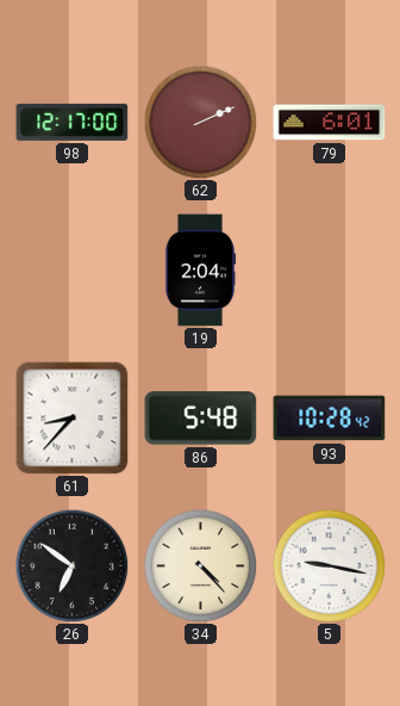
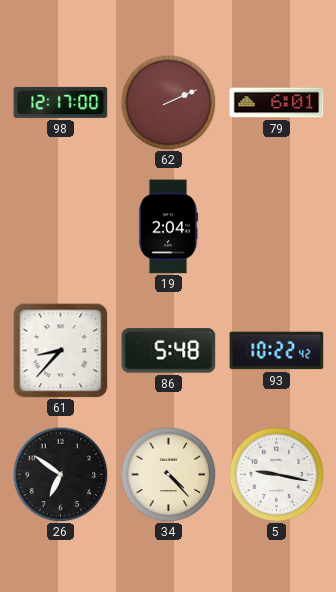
93: 10:28 -> 10:22 (277, 351)
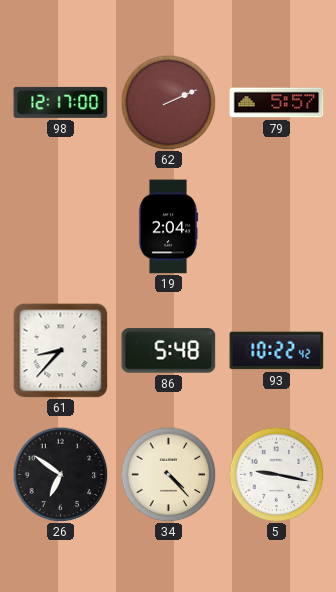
79: 6:01 -> 5:57 (277, 103)
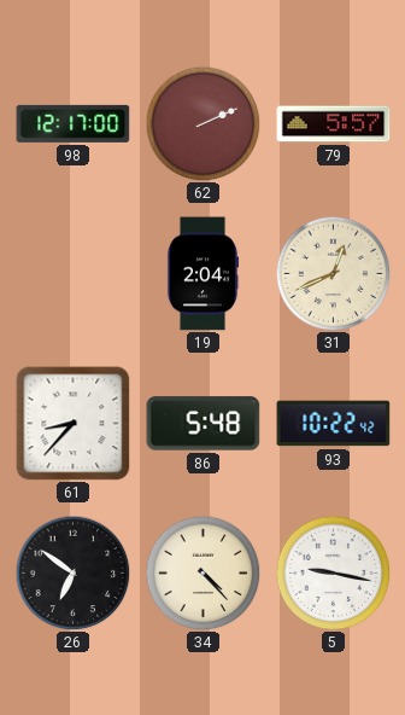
31: none -> 12:41 (333, 273)
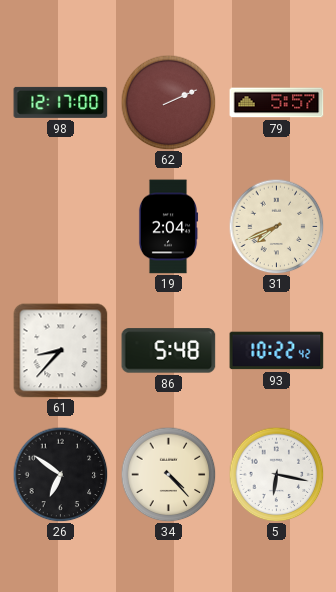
31: 12:41 -> 7:41 (276, 226)
5: 9:17 -> 6:17 (276, 474)
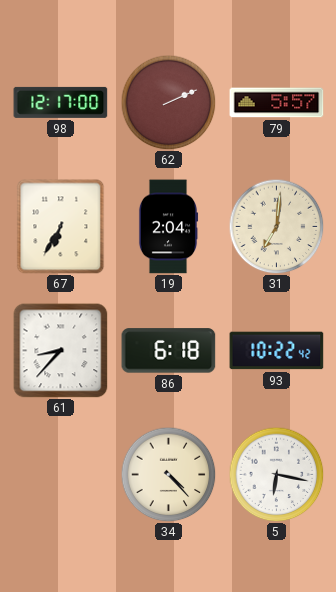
67: none -> 6:35 (61, 227)
31: 7:41 -> 7:01 (276, 226)
86: 5:48 -> 6:18 (169, 351)
26: 6:51 -> none (60, 474)
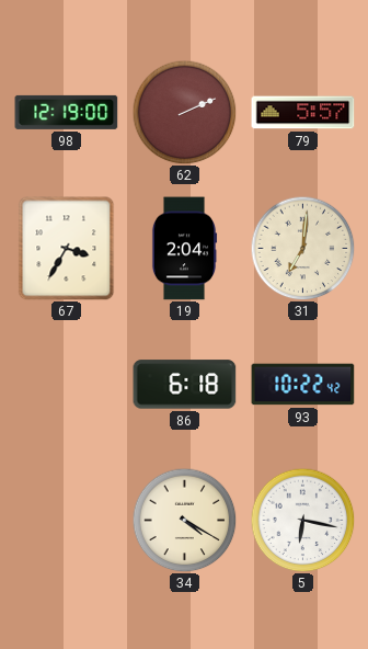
98: 12:17 -> 12:19 (67, 112)
67: 6:35 -> 3:35 (67, 249)
61: 8:37 -> none (61, 351)
34: 4:23 -> 4:20 (184, 520)
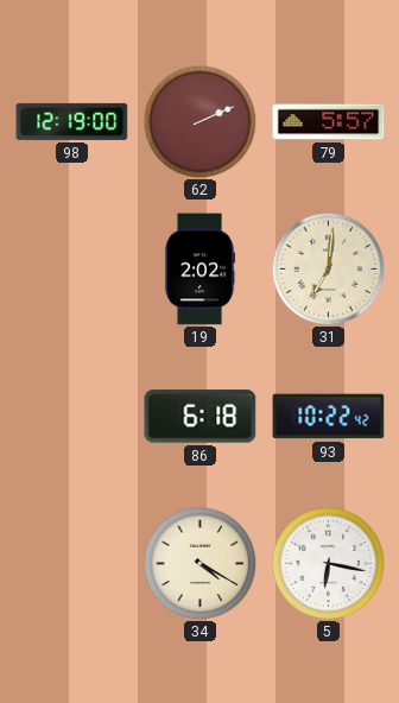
67: 3:35 -> none (67, 249)
19: 2:04 -> 2:02 (199, 270)
